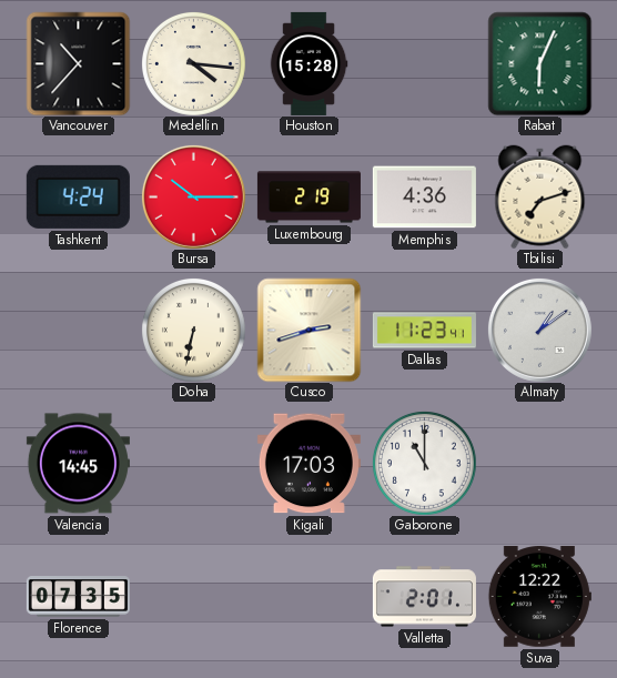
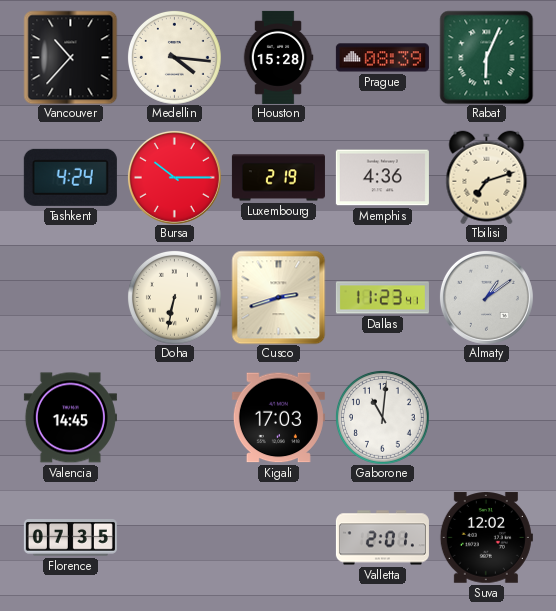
Prague: none -> 08:39 (382, 58)
Gaborone: 11:00 -> 11:01 (382, 417)
Suva: 12:22 -> 12:02 (486, 538)
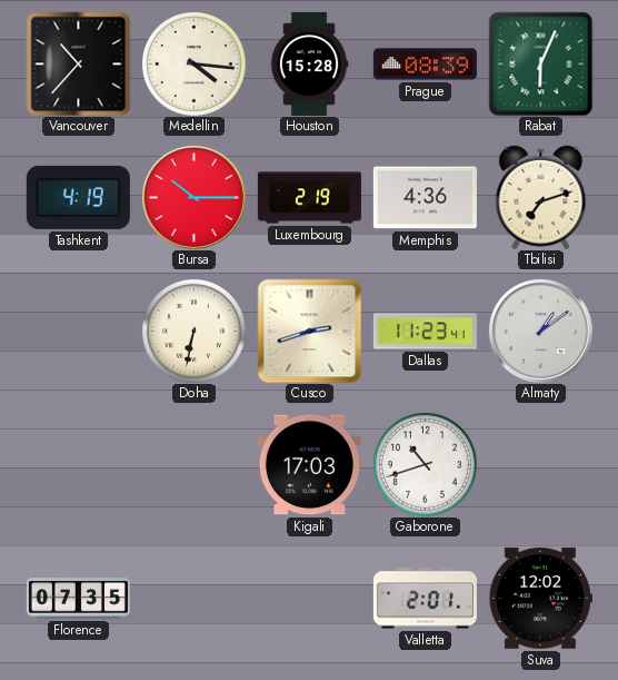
Tashkent: 4:24 -> 4:19 (78, 197)
Valencia: 14:45 -> none (70, 418)
Gaborone: 11:01 -> 10:42 (425, 464)
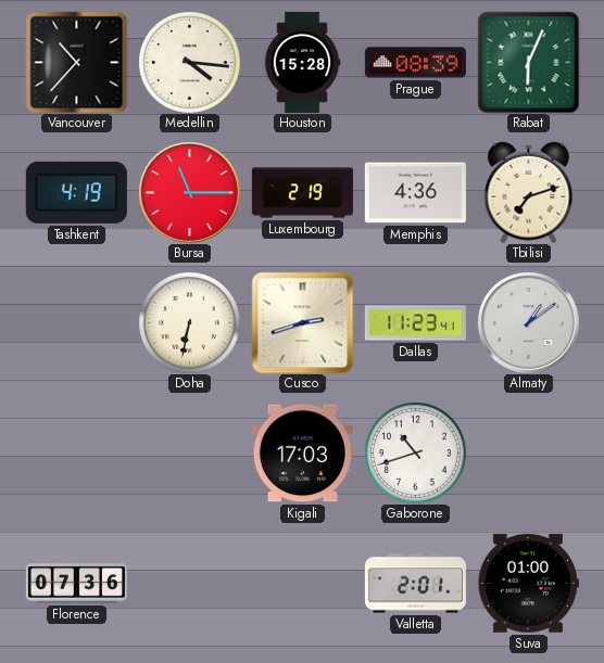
Bursa: 10:15 -> 11:15 (189, 192)
Florence: 07:35 -> 07:36 (76, 584)
Suva: 12:02 -> 01:00 (528, 584)
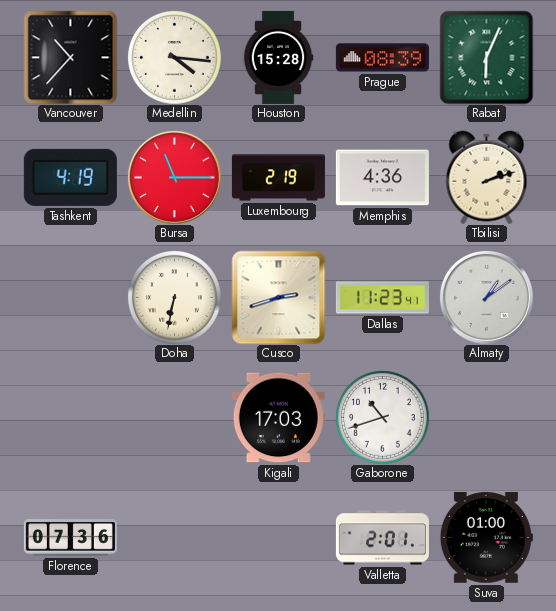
Tbilisi: 7:12 -> 2:12 (487, 177)
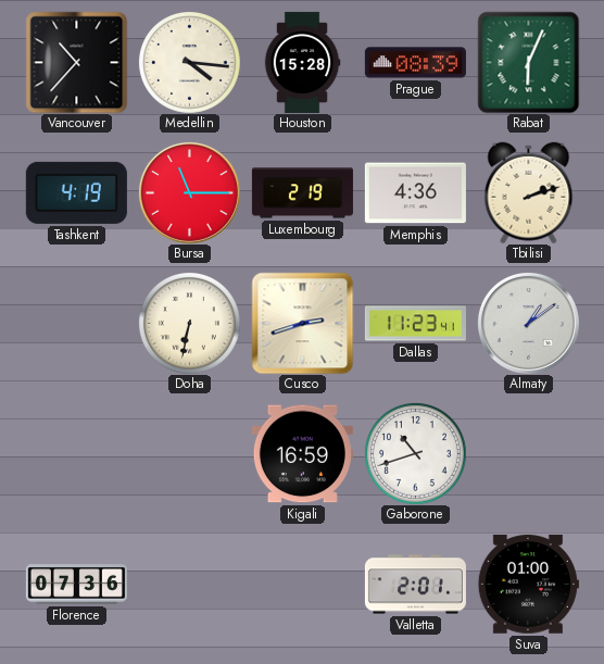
Kigali: 17:03 -> 16:59 (302, 454)
